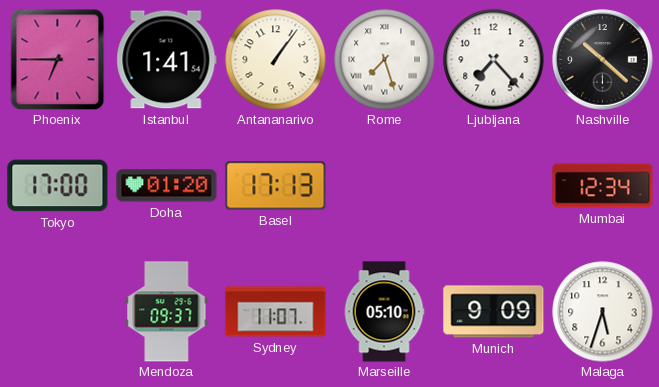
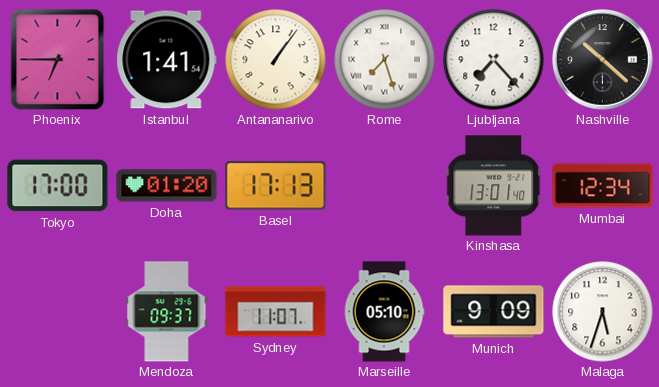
Kinshasa: none -> 13:01 (494, 186)
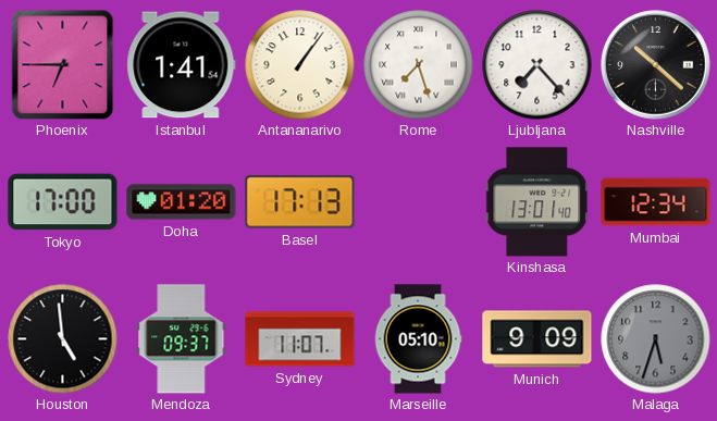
Houston: none -> 4:59 (63, 339)
Malaga dial: white -> grey (656, 339)
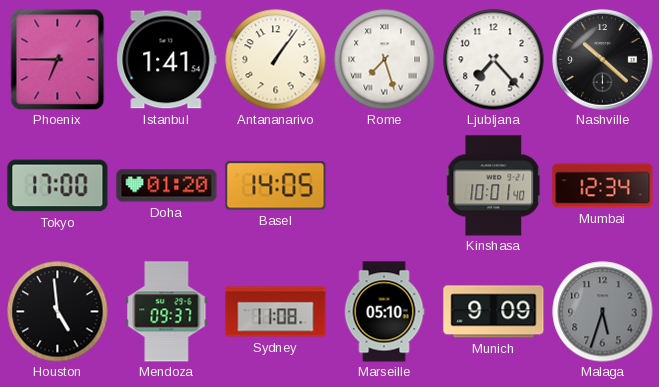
Basel: 17:13 -> 14:05 (276, 186)
Kinshasa: 13:01 -> 10:01 (494, 186)
Sydney: 11:07 -> 11:08 (276, 312)
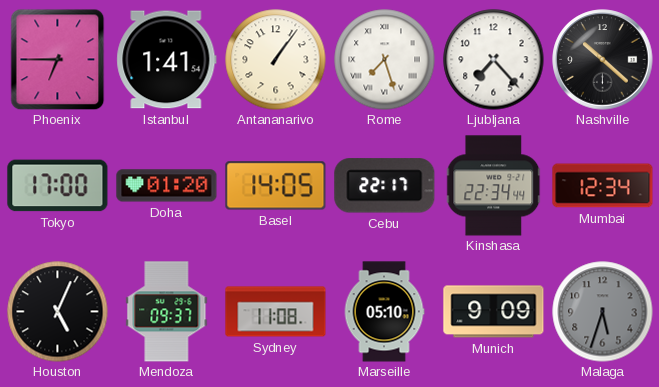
Cebu: none -> 22:17 (385, 186)
Kinshasa: 10:01 -> 22:34 (494, 186)
Houston: 4:59 -> 5:04 (58, 312)
